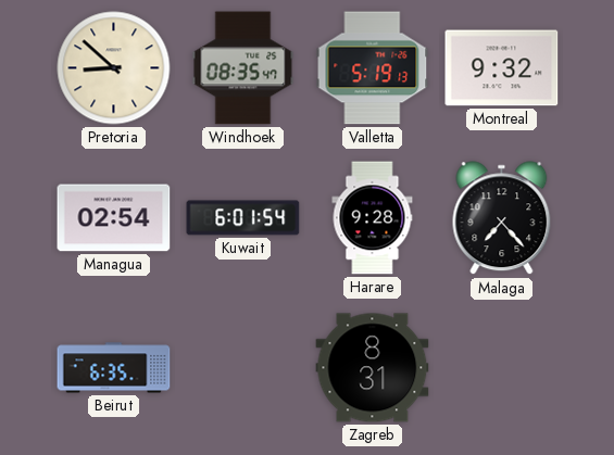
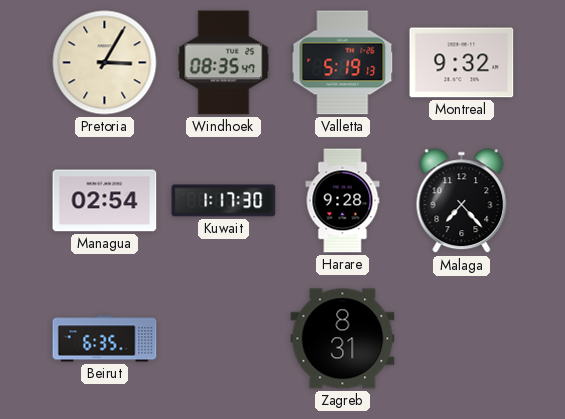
Pretoria: 8:52 -> 3:05 (105, 63)
Kuwait: 6:01 -> 1:17 (224, 201)
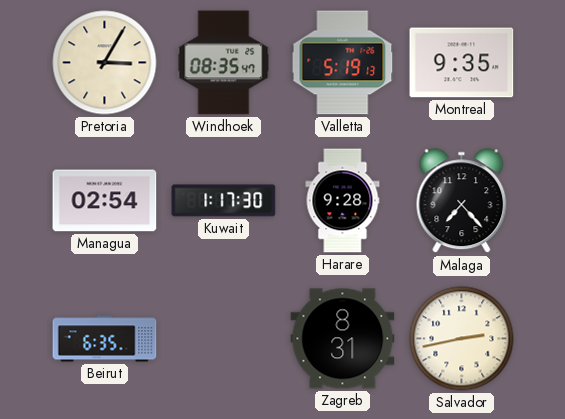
Montreal: 9:32 -> 9:35 (462, 63)
Salvador: none -> 2:43 (462, 339)
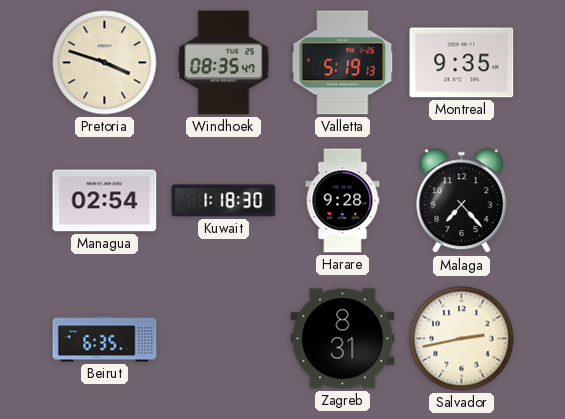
Pretoria: 3:05 -> 3:48 (105, 63)
Kuwait: 1:17 -> 1:18 (224, 201)
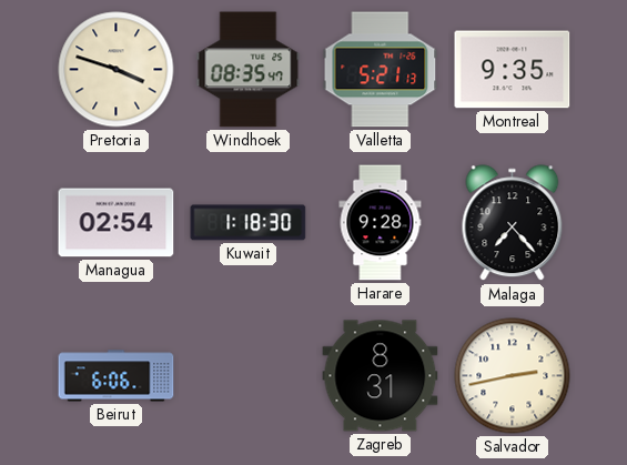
Valletta: 5:19 -> 5:21 (381, 70)
Beirut: 6:35 -> 6:06 (117, 376)
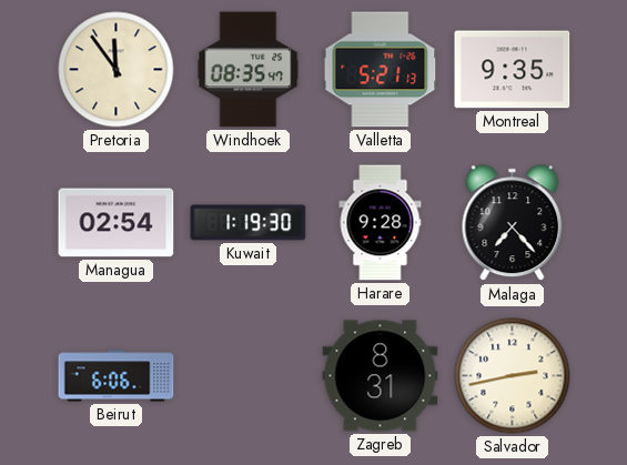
Pretoria: 3:48 -> 11:54 (117, 70)
Kuwait: 1:18 -> 1:19 (249, 223)
